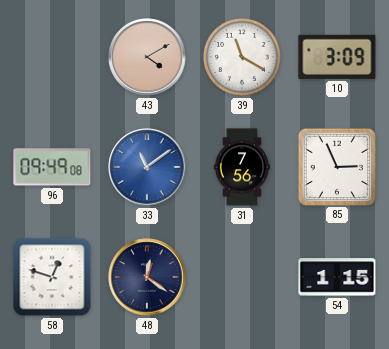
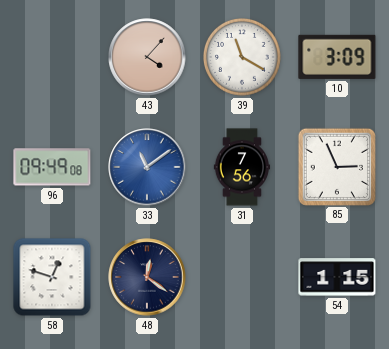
43: 4:10 -> 4:07 (147, 57)
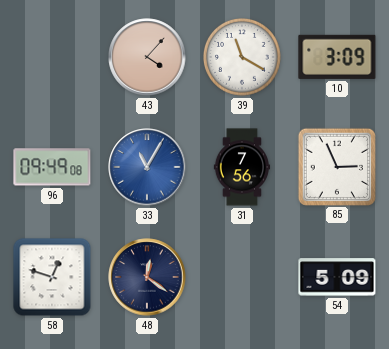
33: 11:09 -> 11:05 (147, 167)
54: 1:15 -> 5:09 (337, 277)
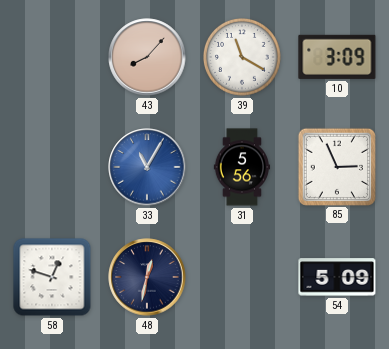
43: 4:07 -> 8:07 (147, 57)
96: 09:49 -> none (52, 167)
31: 7:56 -> 5:56 (242, 167)
48: 12:21 -> 12:32 (147, 277)
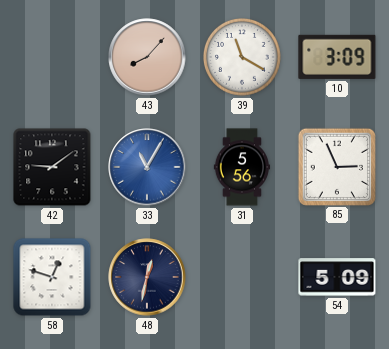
42: none -> 9:09 (52, 167)
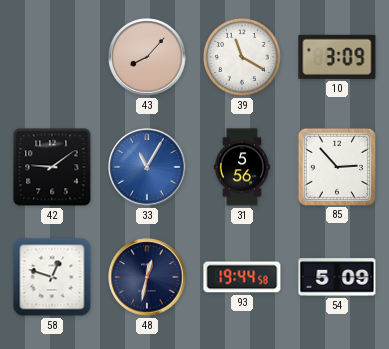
85: 2:56 -> 2:53 (336, 166)
93: none -> 19:44 (242, 277)
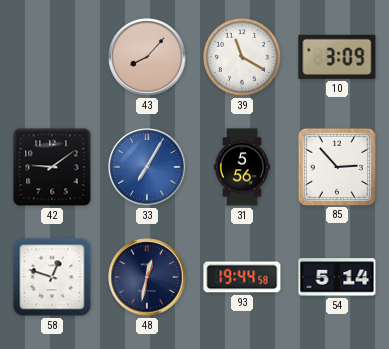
33: 11:05 -> 7:05 (147, 167)
54: 5:09 -> 5:14 (337, 277)
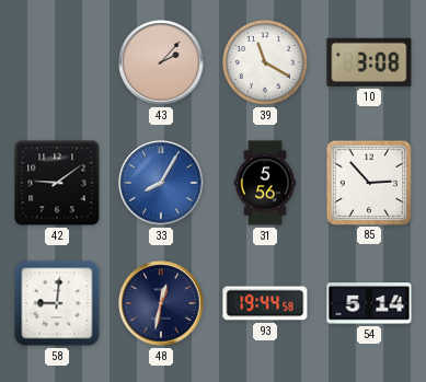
43: 8:07 -> 2:07 (161, 62)
10: 3:09 -> 3:08 (369, 62)
33: 7:05 -> 8:05 (161, 183)
58: 12:48 -> 9:01 (57, 303)
